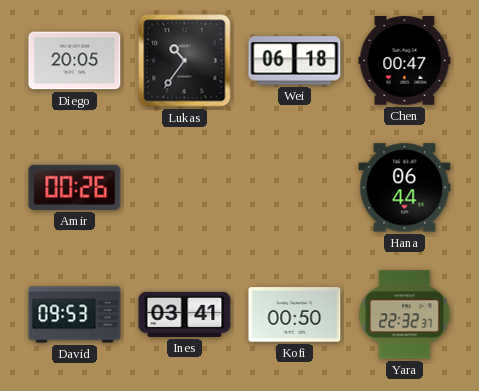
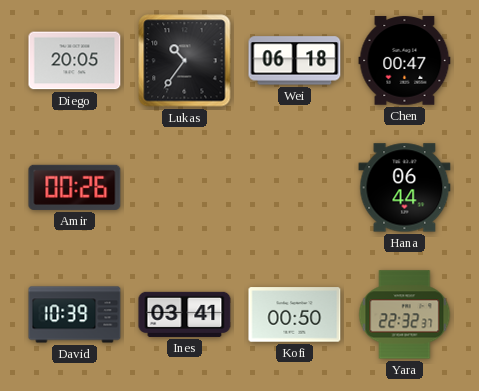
David: 09:53 -> 10:39 (75, 315)
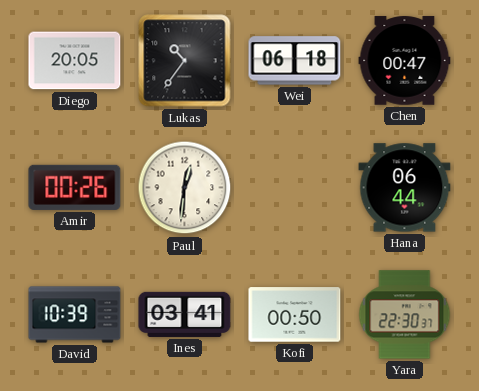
Paul: none -> 12:31 (185, 188)
Yara: 22:32 -> 22:30 (405, 315)
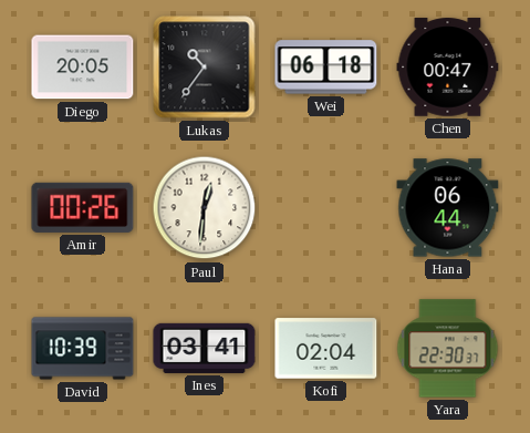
Kofi: 00:50 -> 02:04 (326, 349)
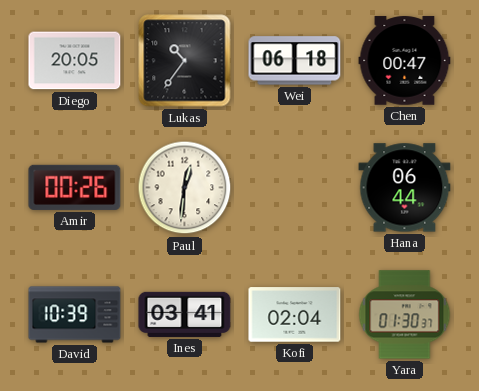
Yara: 22:30 -> 01:30 (405, 315)
